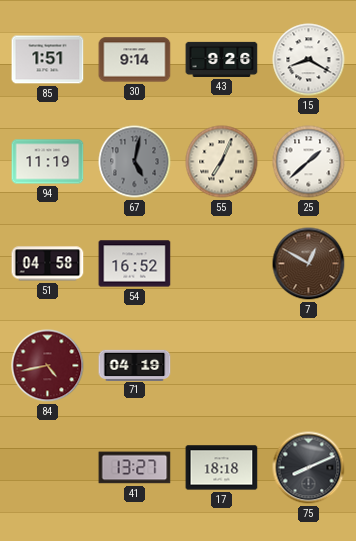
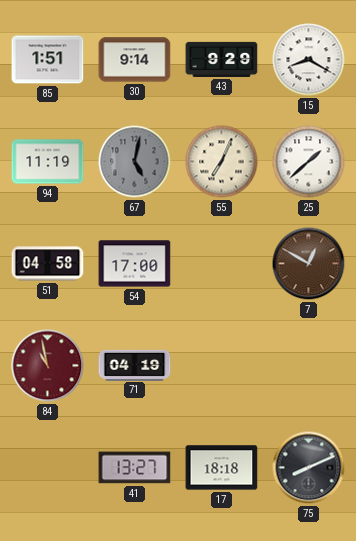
43: 9:26 -> 9:29 (222, 59)
54: 16:52 -> 17:00 (135, 264)
84: 4:43 -> 10:58 (48, 366)
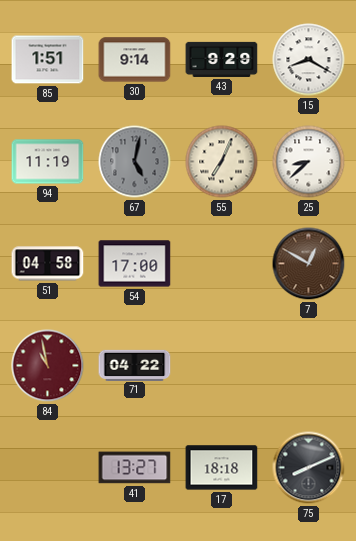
25: 1:38 -> 8:38 (309, 162)
71: 04:19 -> 04:22 (135, 365)
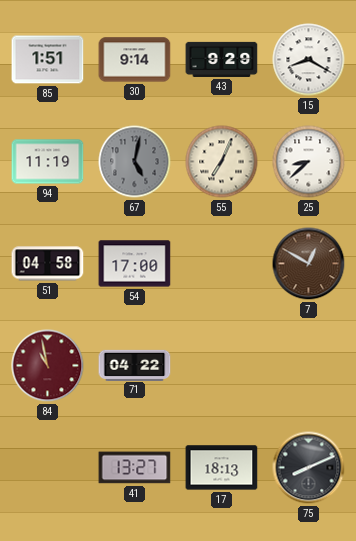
17: 18:18 -> 18:13 (222, 468)
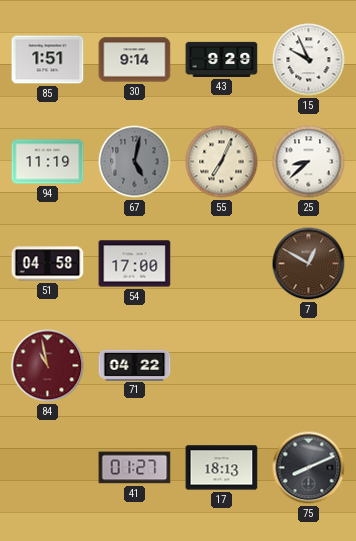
15: 8:20 -> 9:56 (309, 60)
41: 13:27 -> 01:27 (135, 468)
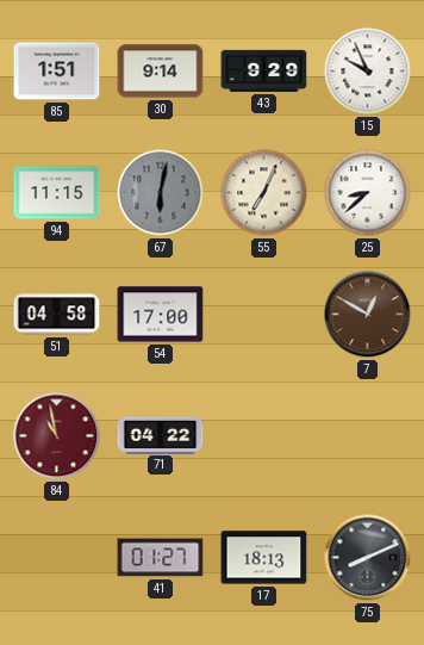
94: 11:19 -> 11:15 (57, 193)
67: 5:02 -> 6:02 (161, 193)
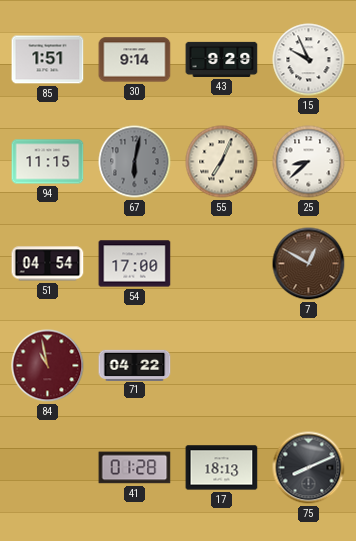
51: 04:58 -> 04:54 (48, 264)
41: 01:27 -> 01:28 (135, 468)
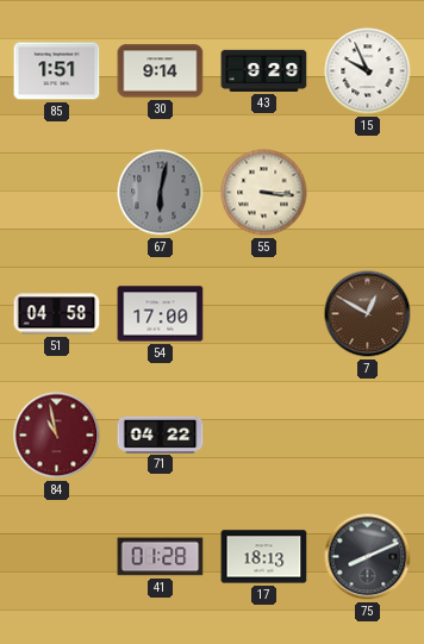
94: 11:15 -> none (48, 162)
55: 7:04 -> 3:16 (264, 193)
25: 8:38 -> none (309, 162)
51: 04:54 -> 04:58 (57, 314)
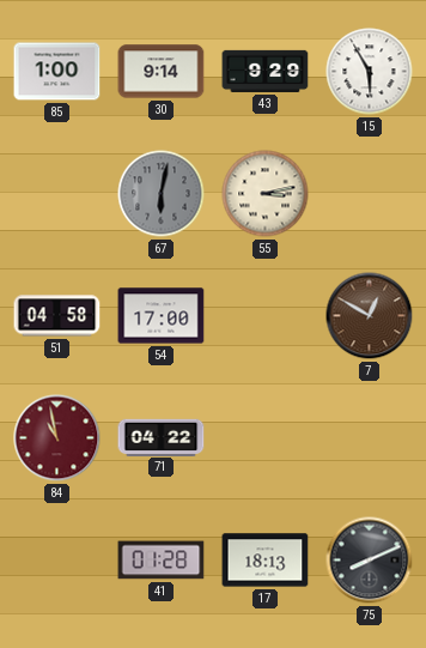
85: 1:51 -> 1:00 (57, 72)
15: 9:56 -> 5:55 (370, 72)
55: 3:16 -> 3:13 (266, 194)
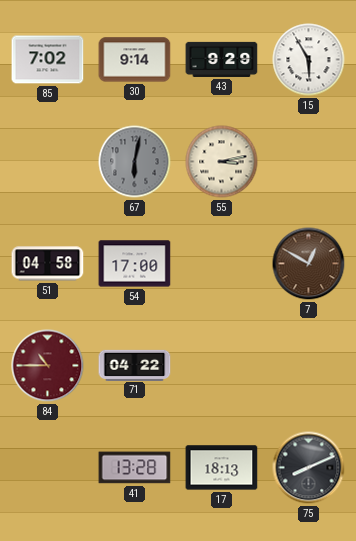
85: 1:00 -> 7:02 (48, 60)
84: 10:58 -> 10:45 (48, 366)
41: 01:28 -> 13:28 (135, 468)
